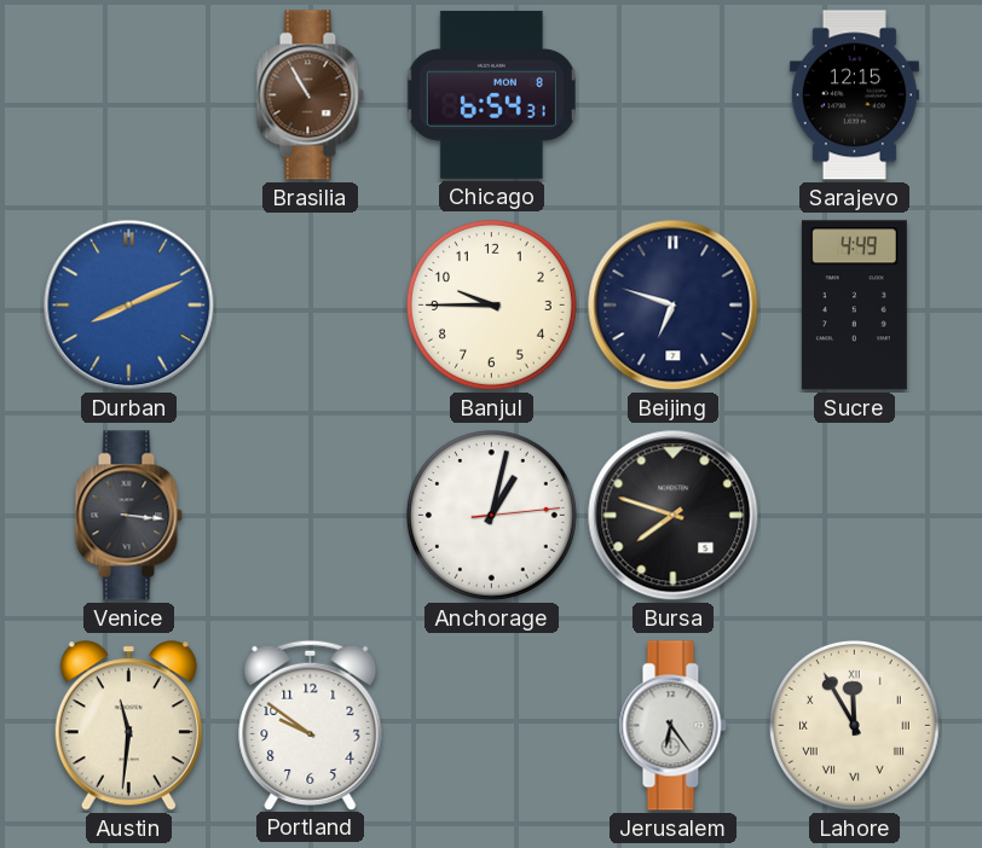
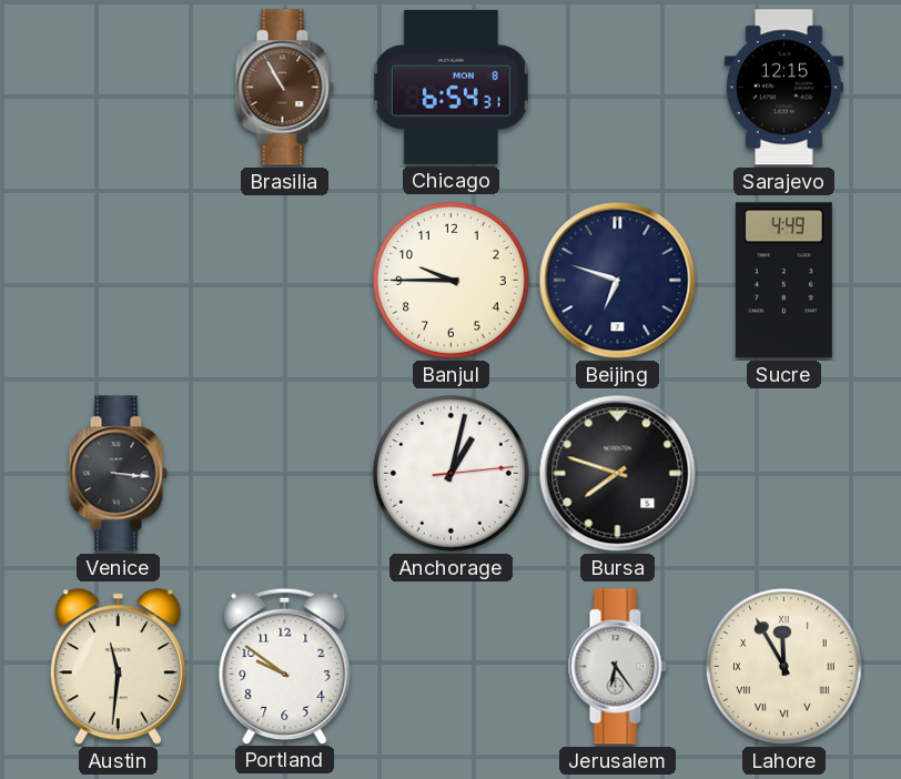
Durban: 8:11 -> none (129, 306)
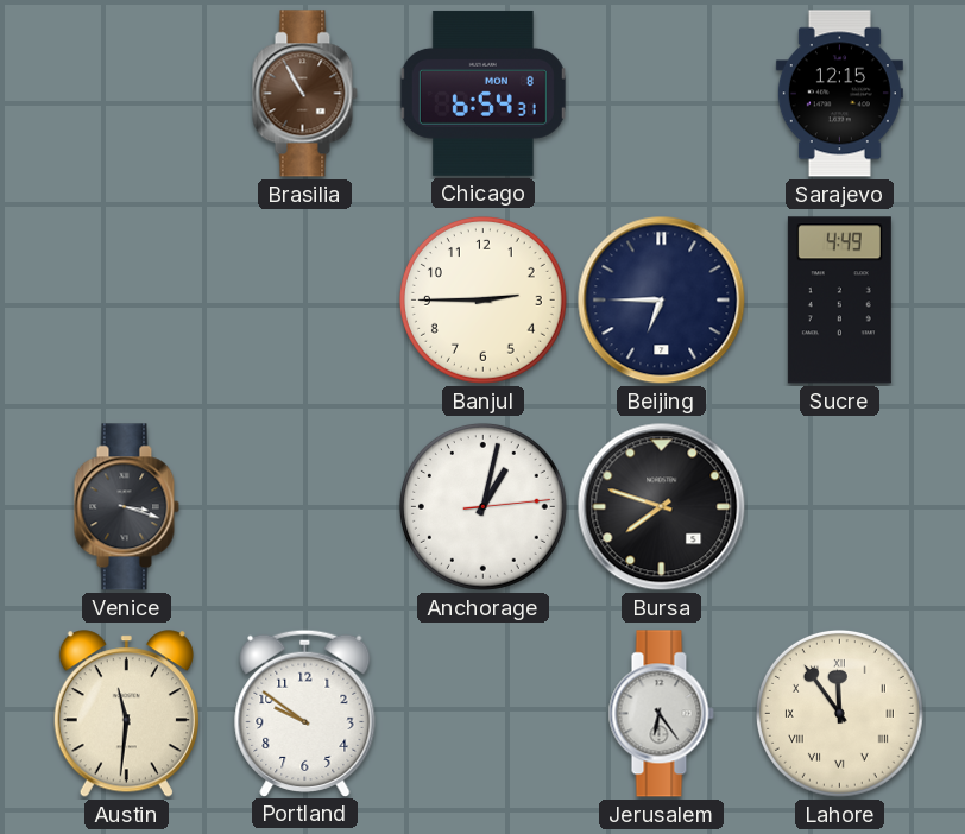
Banjul: 9:45 -> 2:45 (482, 299)
Beijing: 6:48 -> 6:45 (662, 301)
Venice: 3:16 -> 3:18 (126, 507)
Lahore: 11:55 -> 11:54 (839, 713)
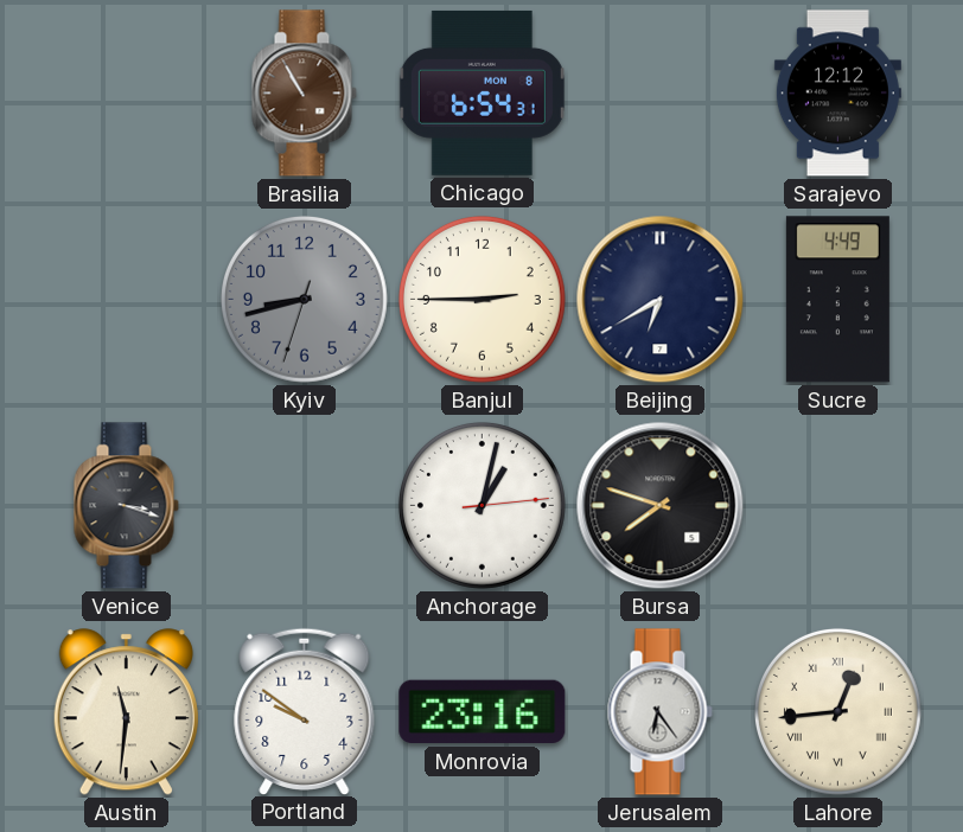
Sarajevo: 12:15 -> 12:12 (837, 94)
Kyiv: none -> 8:42 (304, 299)
Beijing: 6:45 -> 6:40 (661, 300)
Monrovia: none -> 23:16 (483, 712)
Lahore: 11:54 -> 12:44 (837, 711)
